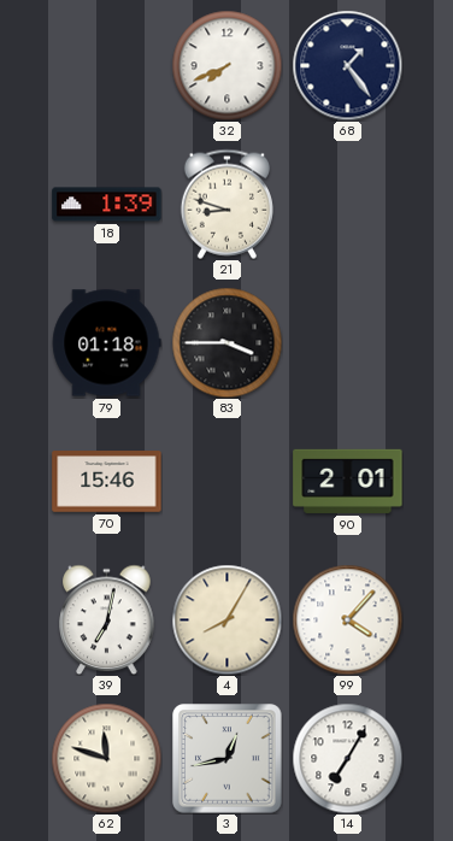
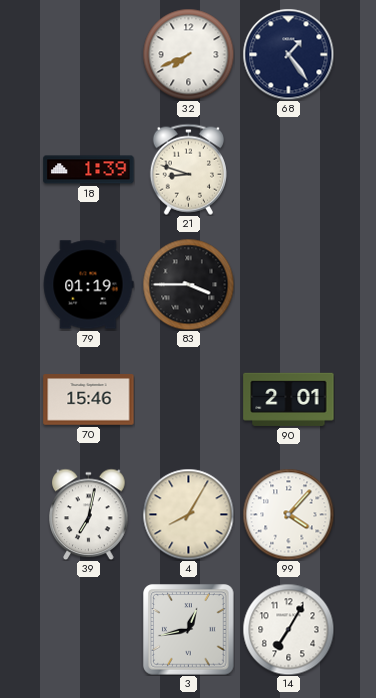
79: 01:18 -> 01:19 (88, 285)
62: 11:48 -> none (106, 758)
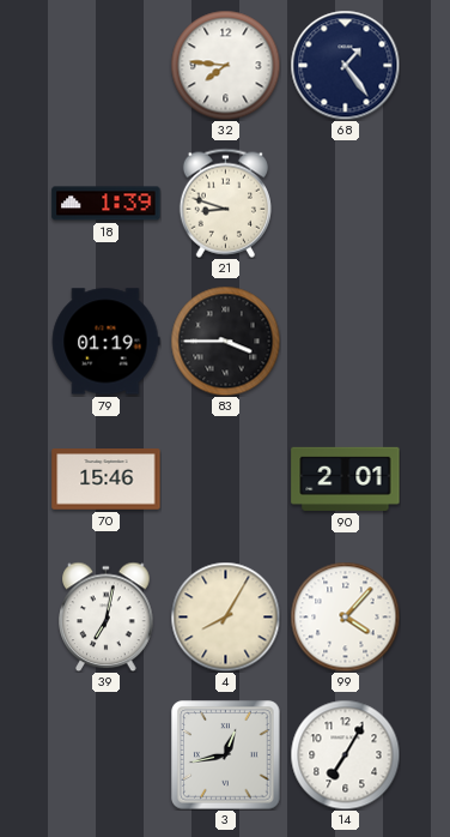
32: 7:41 -> 7:46 (225, 65)
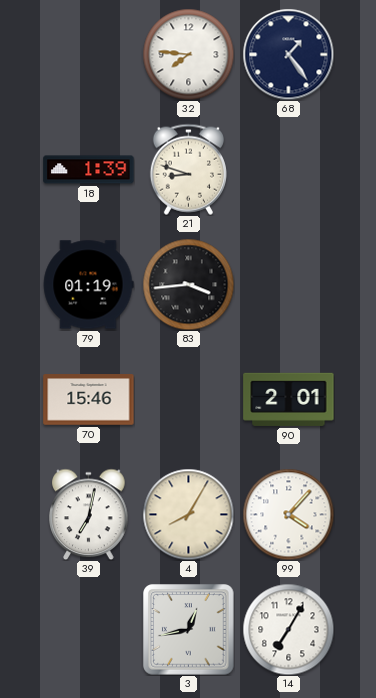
83: 3:45 -> 3:44 (188, 284)
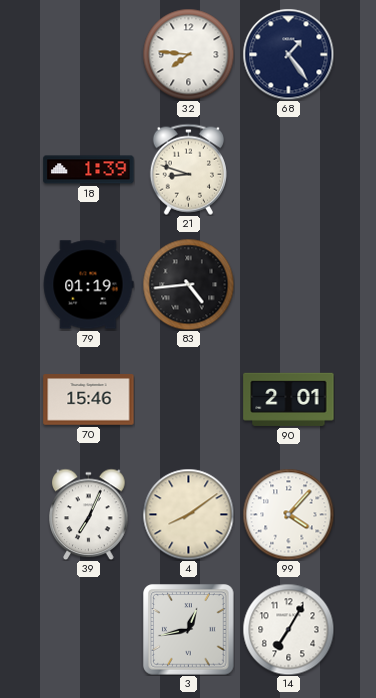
83: 3:44 -> 4:44 (188, 284)
39: 7:02 -> 7:04 (89, 514)
4: 8:05 -> 8:09 (188, 514)
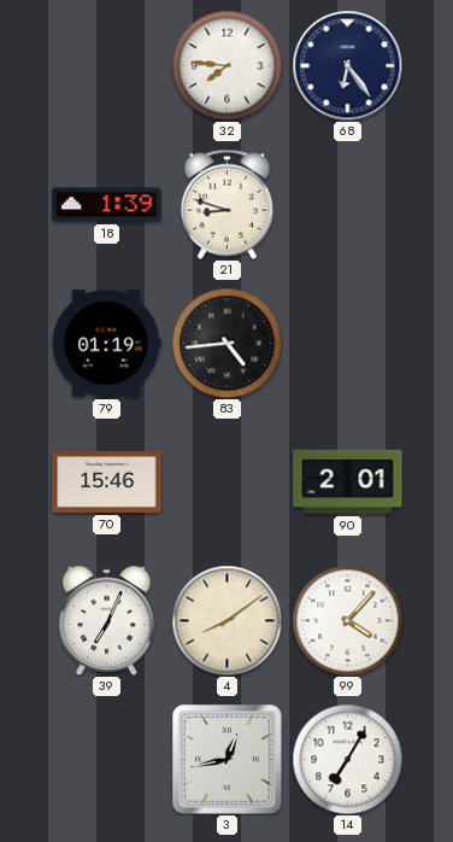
68: 1:24 -> 6:24 (347, 65)
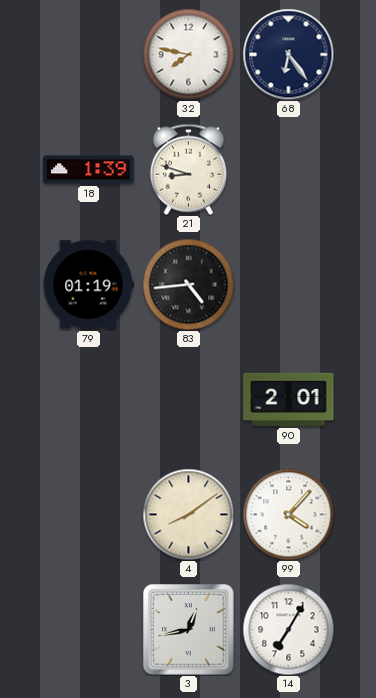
32: 7:46 -> 7:47 (188, 54)
70: 15:46 -> none (107, 483)
39: 7:04 -> none (107, 620)
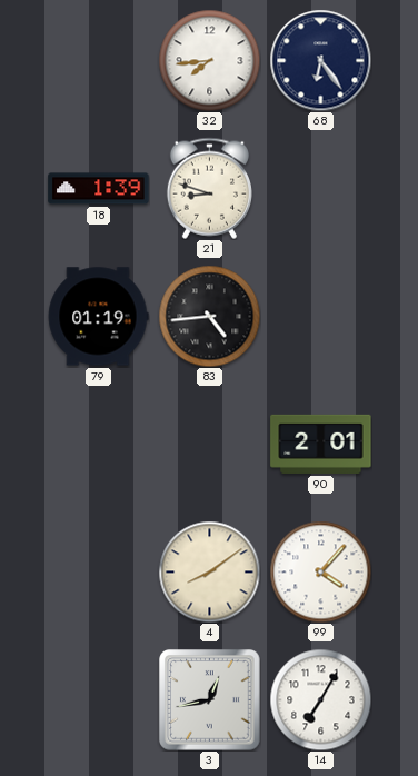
32: 7:47 -> 7:44 (209, 60)
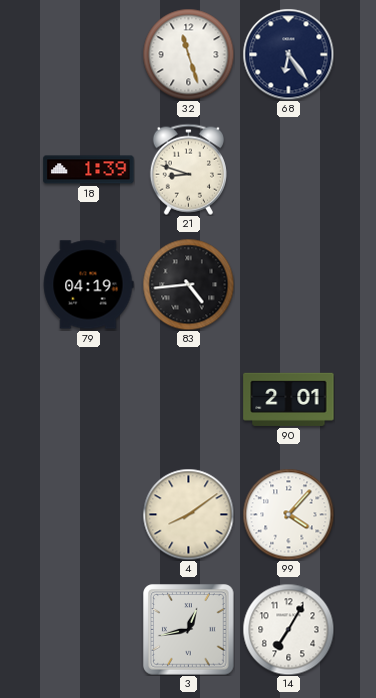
32: 7:44 -> 11:27 (188, 54)
79: 01:19 -> 04:19 (88, 285)
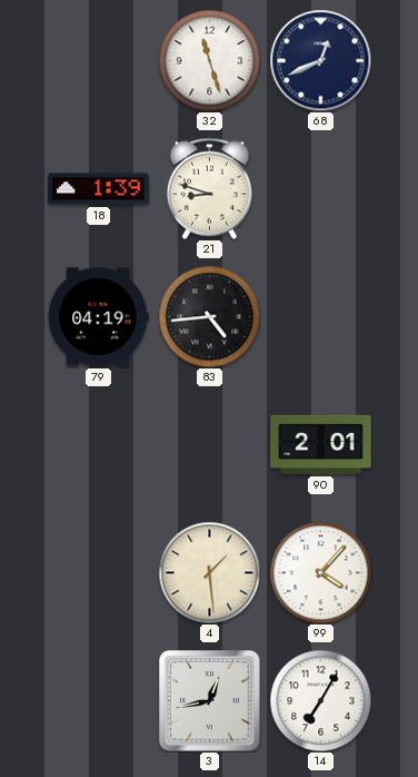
68: 6:24 -> 12:41 (320, 60)
4: 8:09 -> 1:29 (209, 572)
